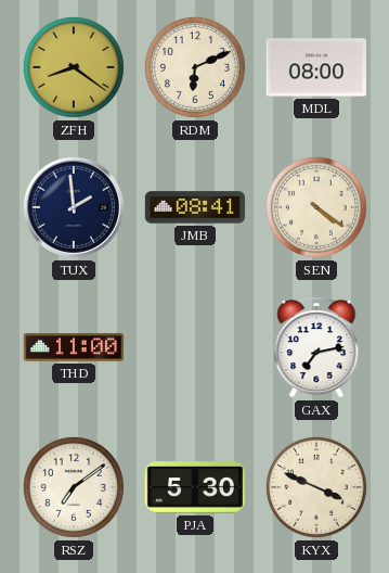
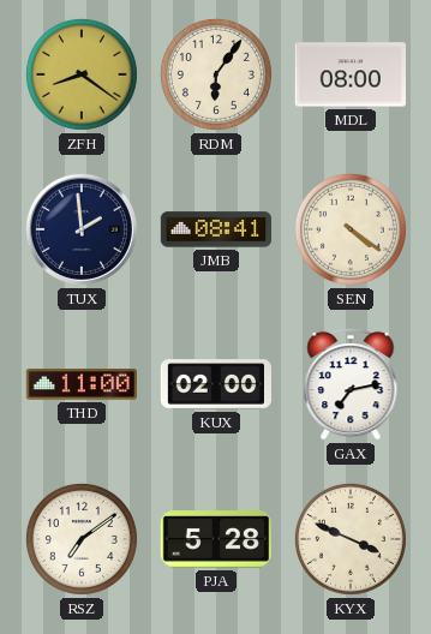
RDM: 6:11 -> 6:06 (216, 74)
KUX: none -> 02:00 (216, 384)
PJA: 5:30 -> 5:28 (216, 539)
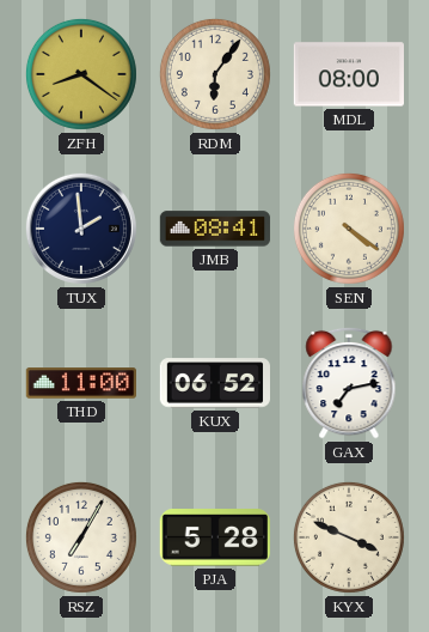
KUX: 02:00 -> 06:52 (215, 383)
RSZ: 7:09 -> 7:05 (81, 537)
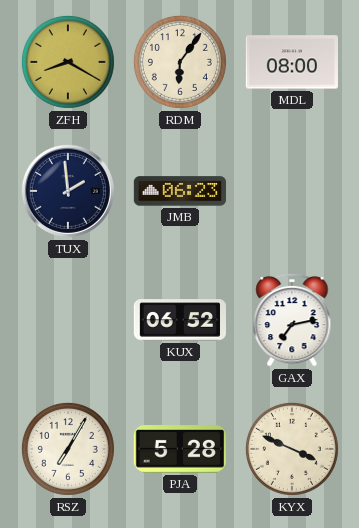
ZFH: 8:21 -> 8:20 (68, 62)
JMB: 08:41 -> 06:23 (180, 191)
SEN: 4:21 -> none (349, 229)
THD: 11:00 -> none (80, 383)
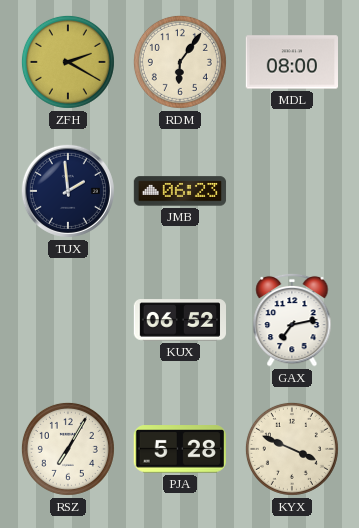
ZFH: 8:20 -> 2:20 (68, 62)
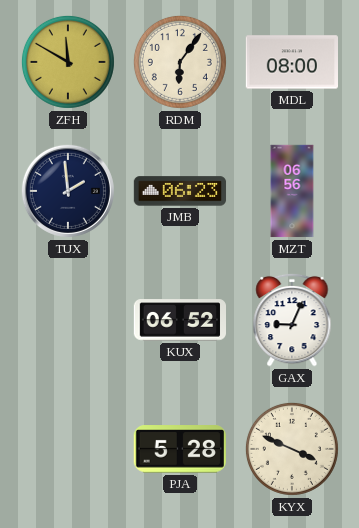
ZFH: 2:20 -> 11:50 (68, 62)
MZT: none -> 06:56 (292, 191)
GAX: 7:13 -> 9:04 (292, 320)
RSZ: 7:05 -> none (68, 449)
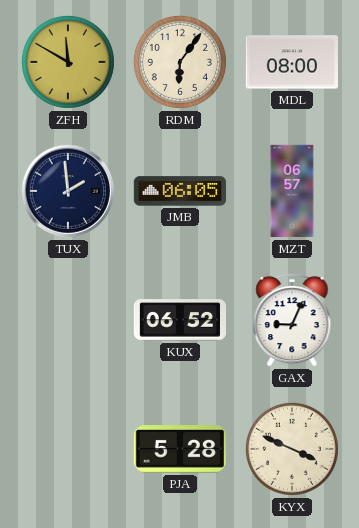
JMB: 06:23 -> 06:05 (180, 191)
MZT: 06:56 -> 06:57 (292, 191)
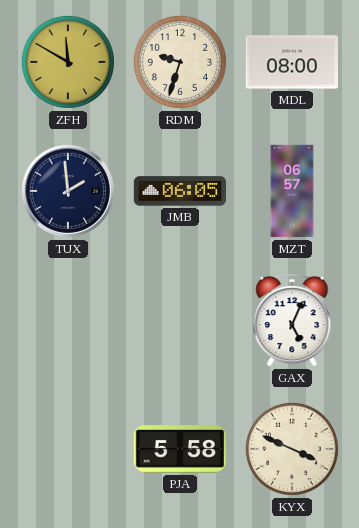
RDM: 6:06 -> 9:33 (180, 62)
KUX: 06:52 -> none (180, 320)
GAX: 9:04 -> 5:04 (292, 320)
PJA: 5:28 -> 5:58 (180, 449)
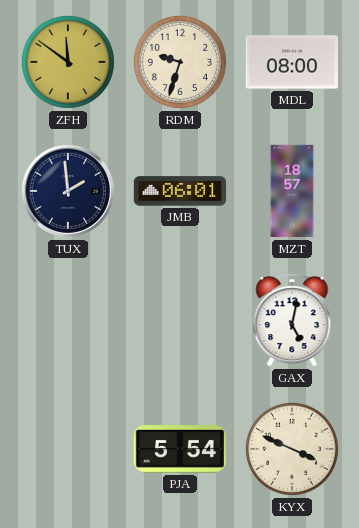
ZFH: 11:50 -> 11:51 (68, 62)
JMB: 06:05 -> 06:01 (180, 191)
MZT: 06:57 -> 18:57 (292, 191)
GAX: 5:04 -> 5:02 (292, 320)
PJA: 5:58 -> 5:54 (180, 449)
